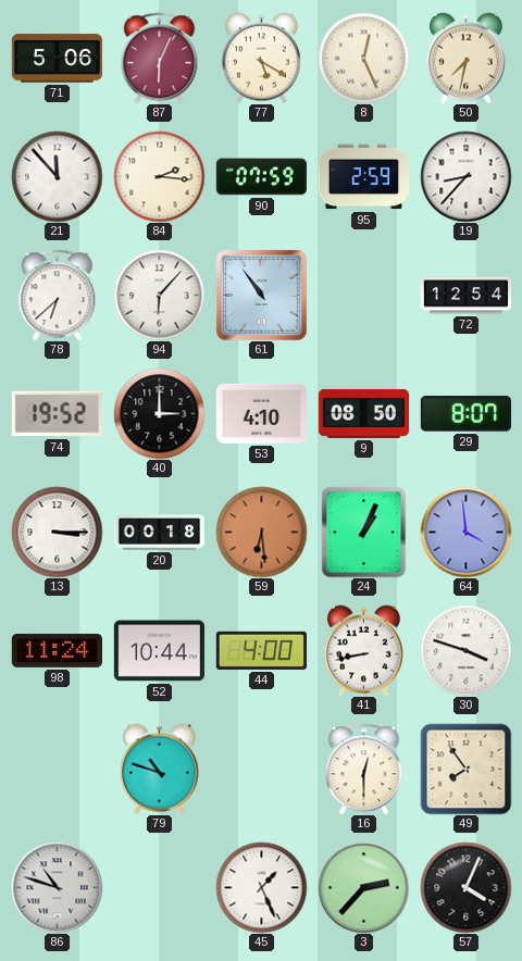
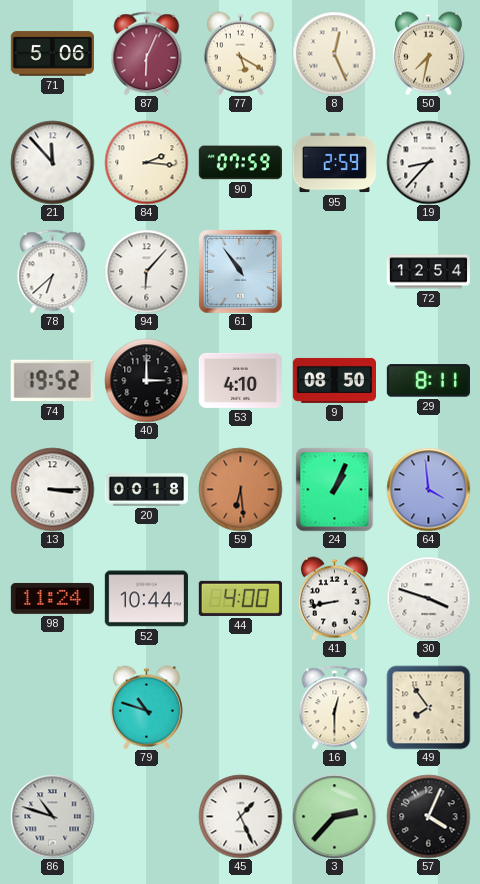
29: 8:07 -> 8:11 (428, 381)
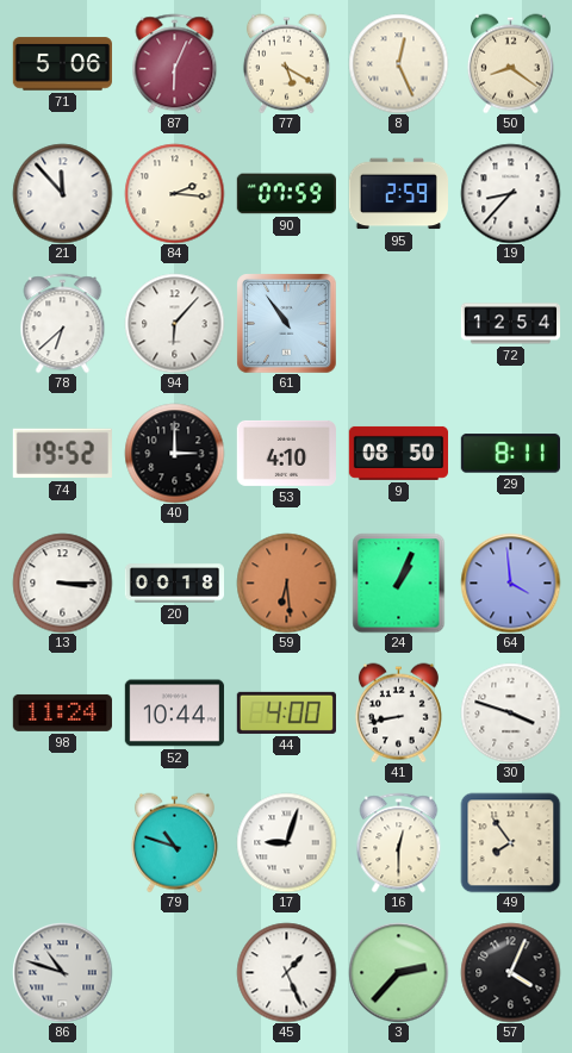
50: 7:32 -> 8:21 (510, 63)
17: none -> 9:03 (286, 842)
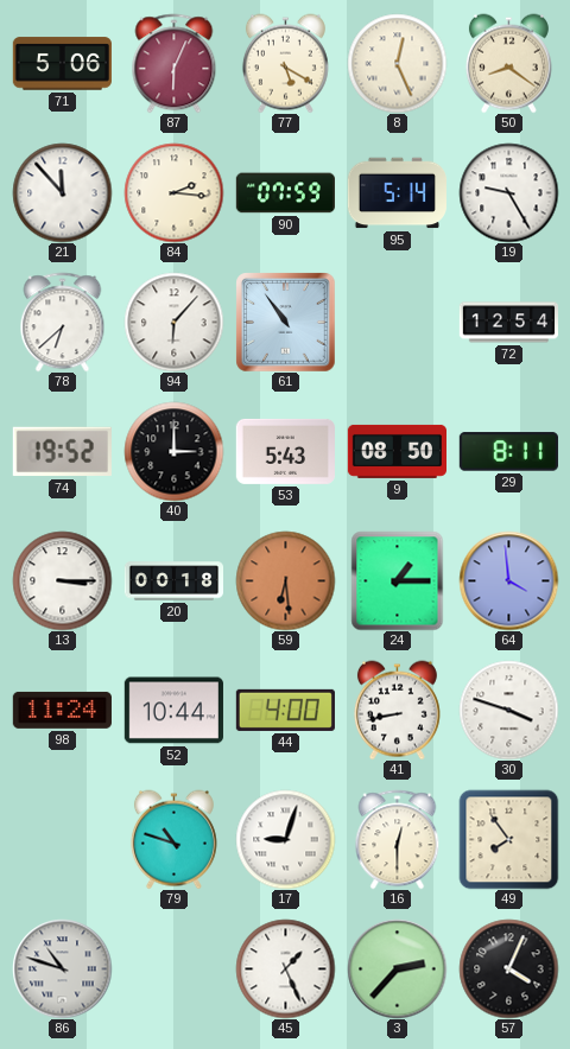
95: 2:59 -> 5:14 (397, 193)
19: 8:37 -> 9:25 (508, 192)
53: 4:10 -> 5:43 (285, 451)
24: 1:04 -> 1:15 (398, 580)
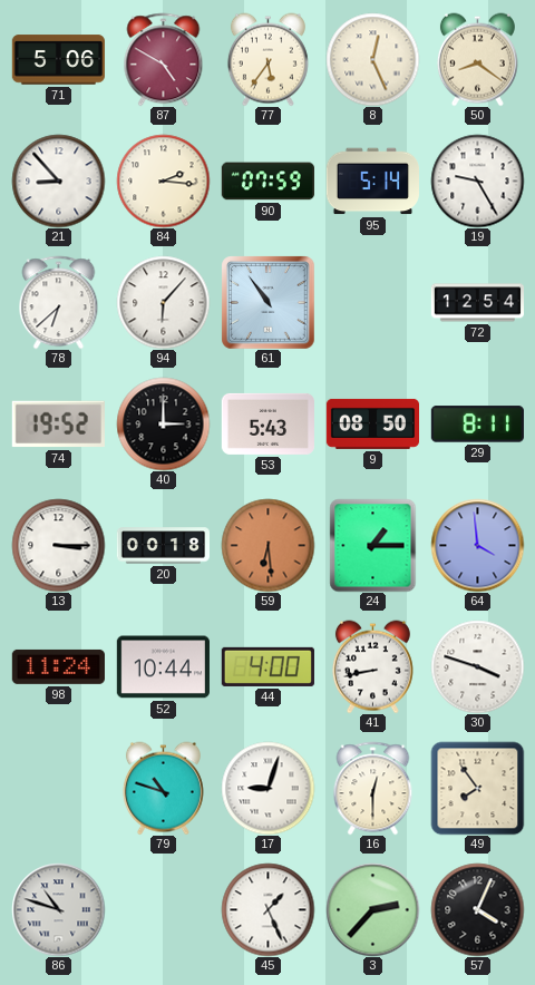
87: 6:04 -> 4:50 (164, 59)
77: 5:20 -> 5:36 (267, 59)
21: 11:53 -> 8:53 (58, 181)
